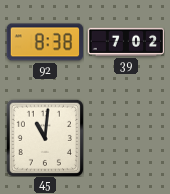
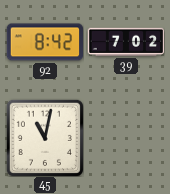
92: 8:38 -> 8:42 (44, 42)
45: 11:01 -> 11:02 (45, 138)
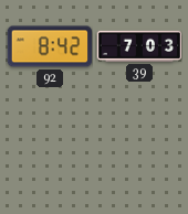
39: 7:02 -> 7:03 (139, 46)
45: 11:02 -> none (45, 138)
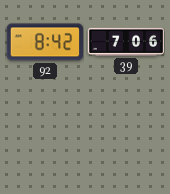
39: 7:03 -> 7:06 (126, 42)
